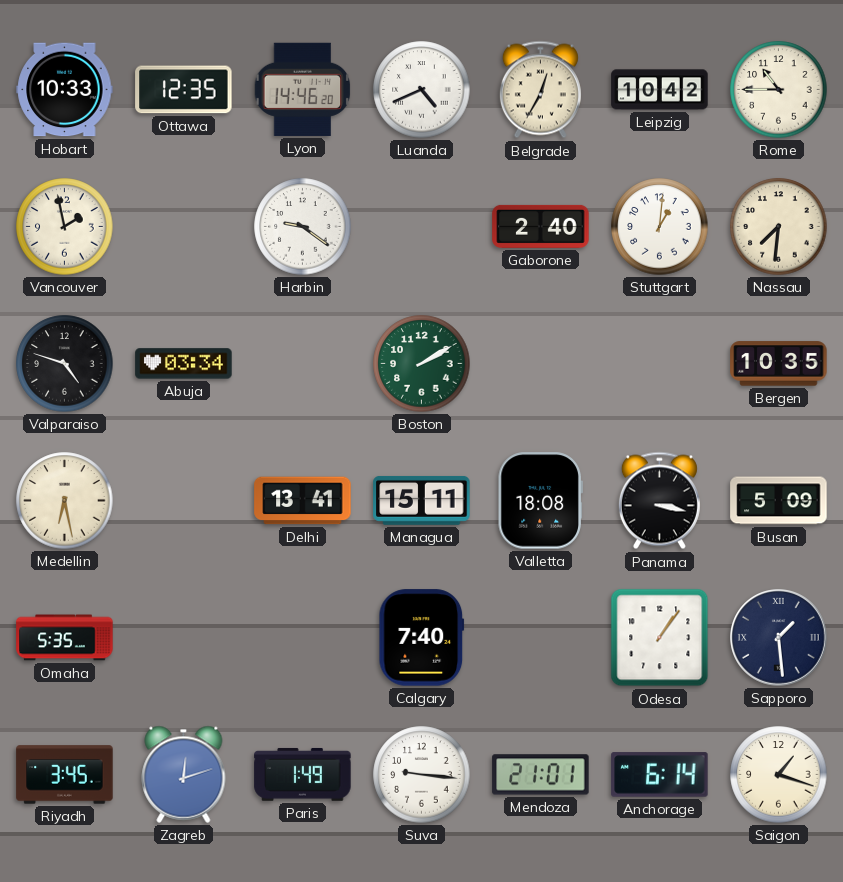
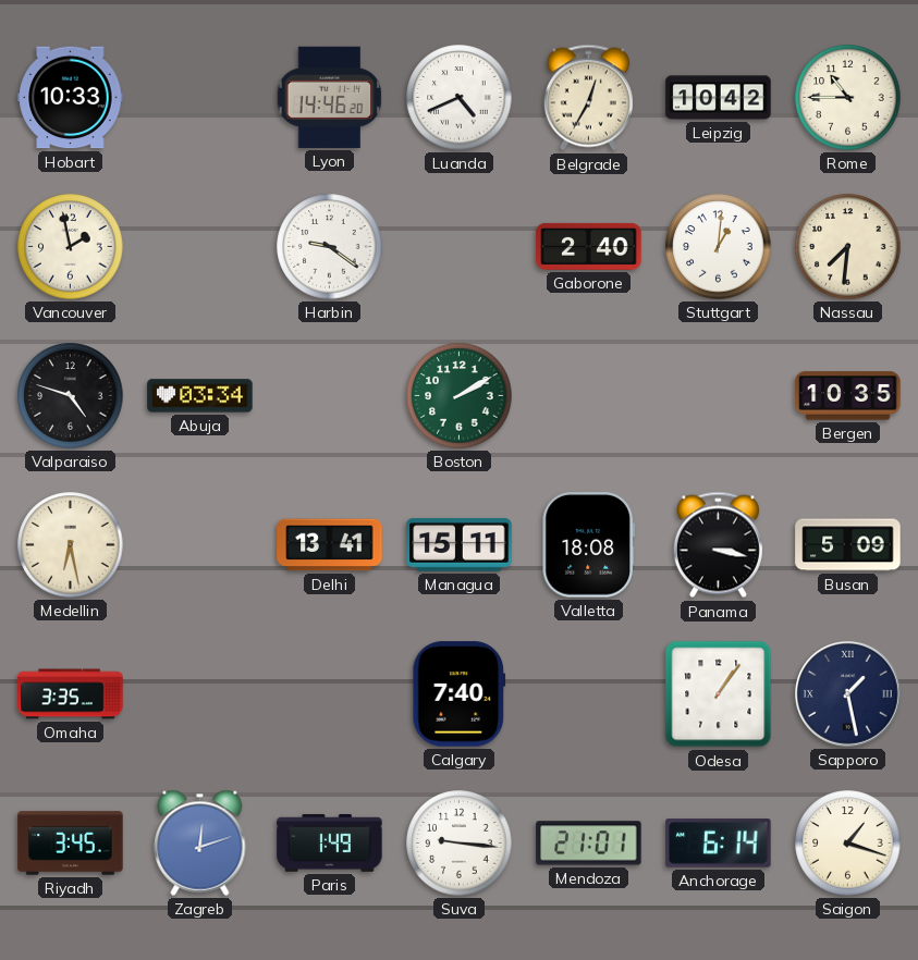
Ottawa: 12:35 -> none (184, 90)
Omaha: 5:35 -> 3:35 (71, 694)
Sapporo: 1:29 -> 1:28 (848, 694)
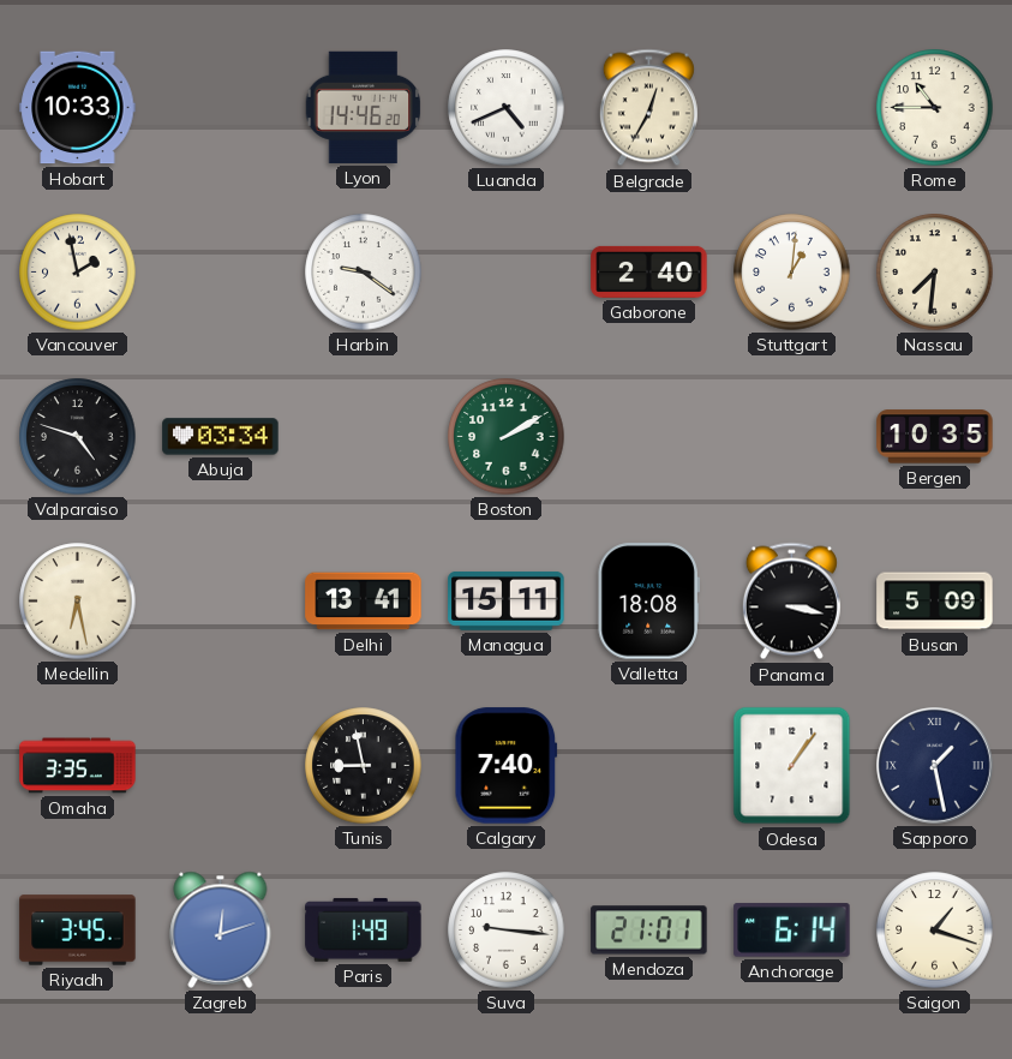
Leipzig: 10:42 -> none (719, 98)
Tunis: none -> 8:58 (364, 766)
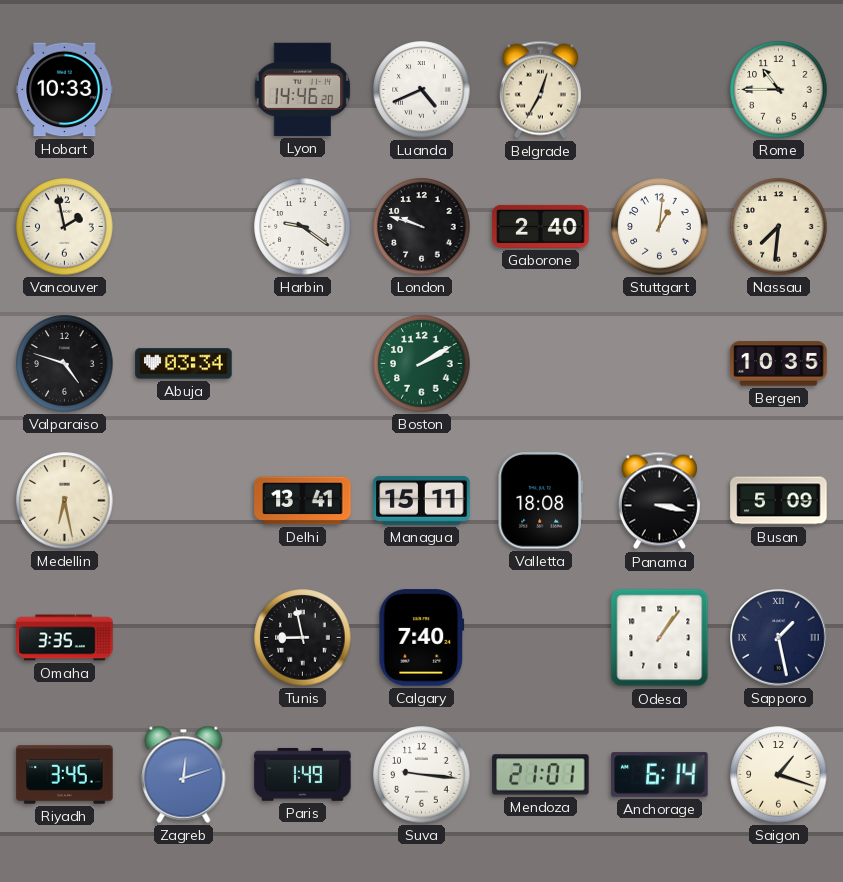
London: none -> 9:48 (422, 227)
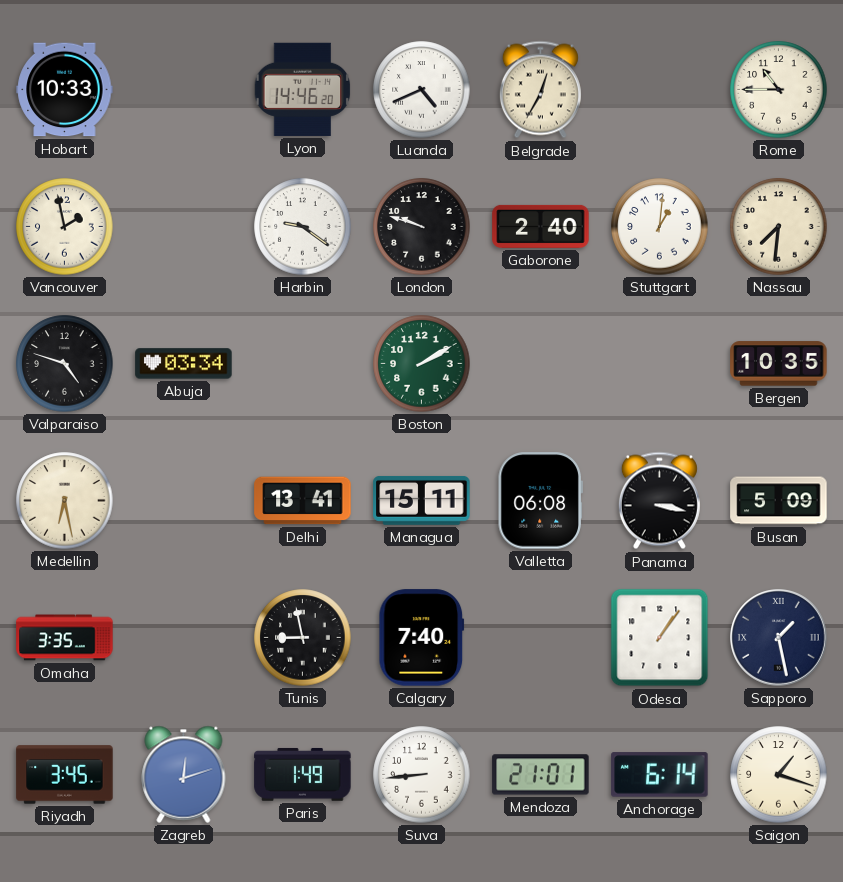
Valletta: 18:08 -> 06:08 (540, 501)
Suva: 9:16 -> 8:44 (422, 775)
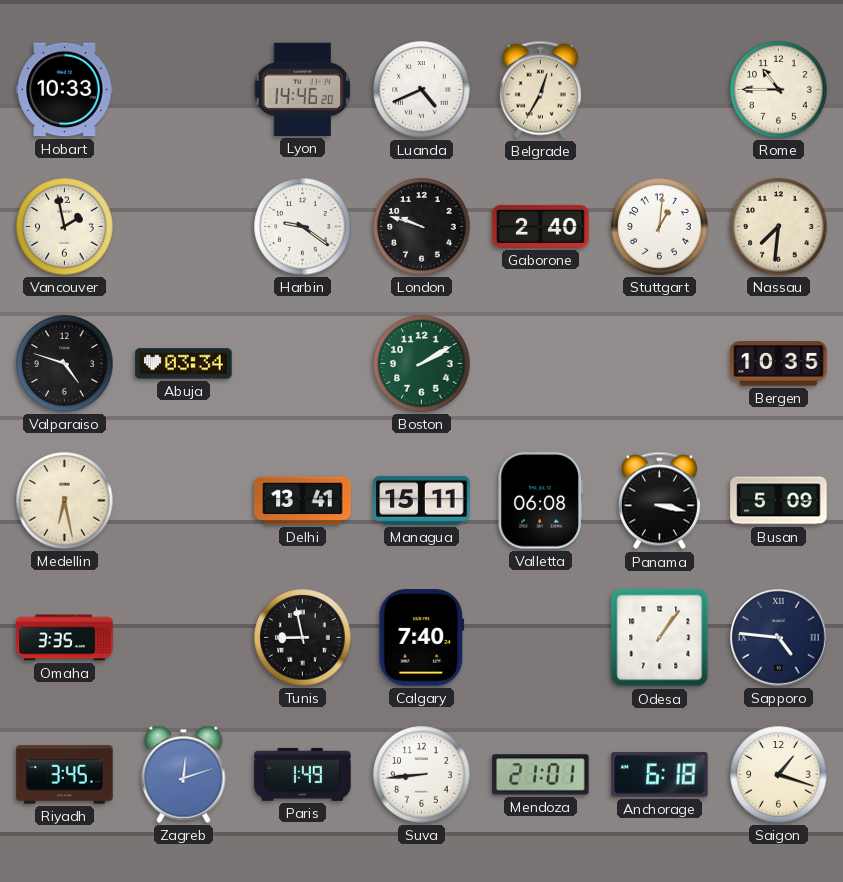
Sapporo: 1:28 -> 4:46 (779, 638)
Anchorage: 6:14 -> 6:18 (660, 775)
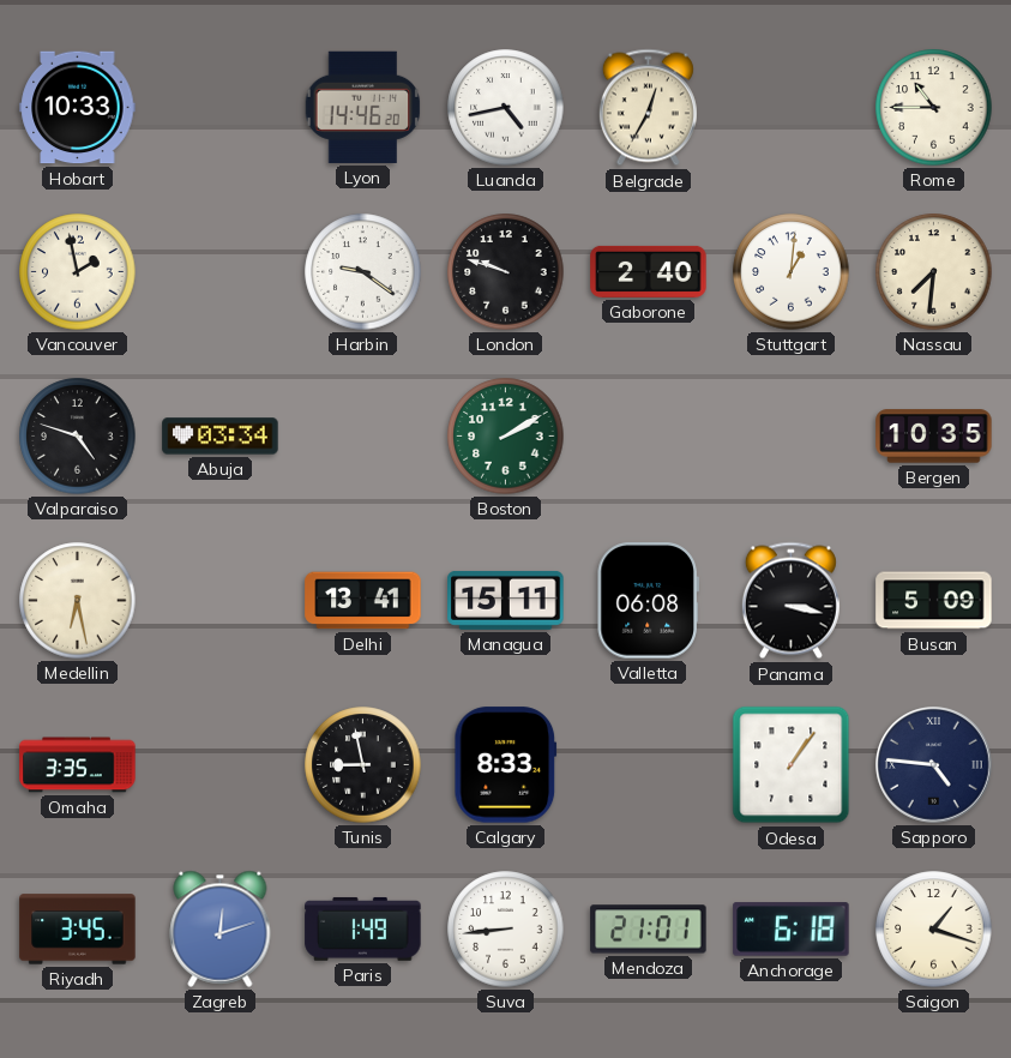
Luanda: 4:41 -> 4:43 (506, 108)
Calgary: 7:40 -> 8:33 (506, 765)
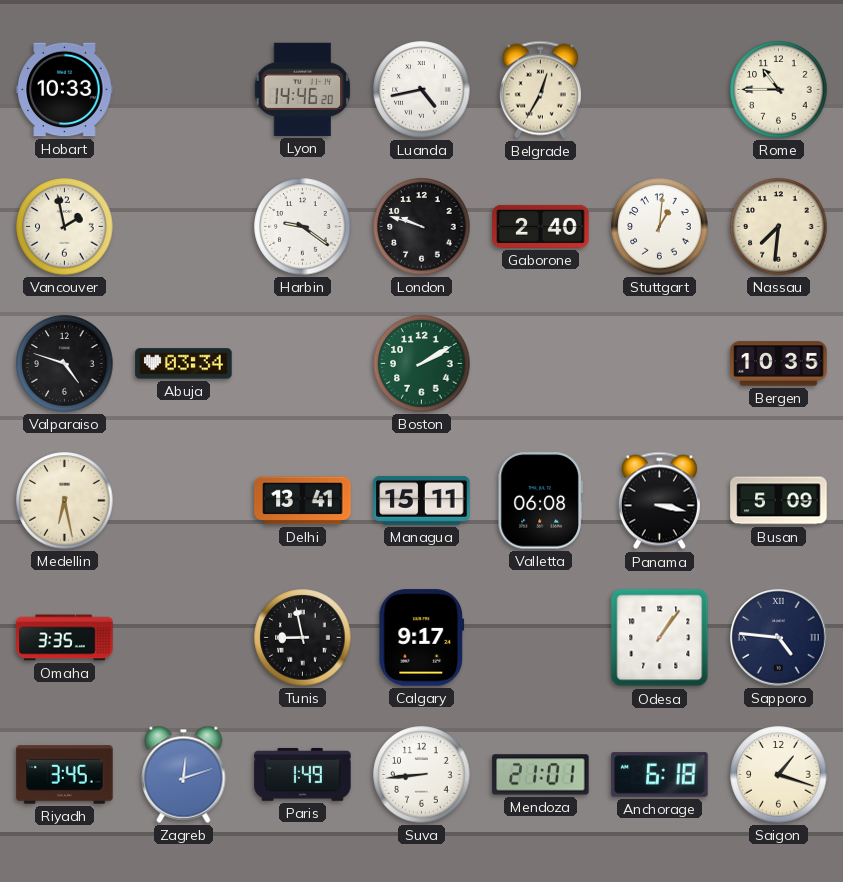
Calgary: 8:33 -> 9:17 (422, 638)
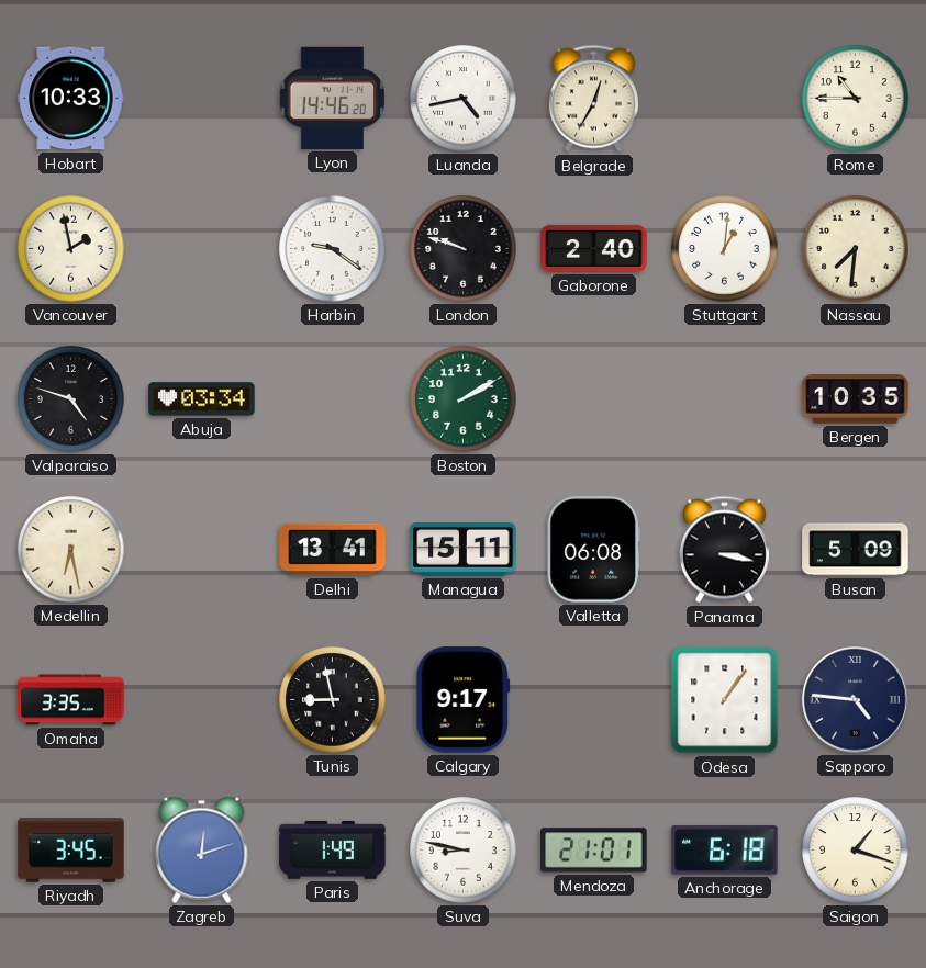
Suva: 8:44 -> 8:47 (464, 851)
